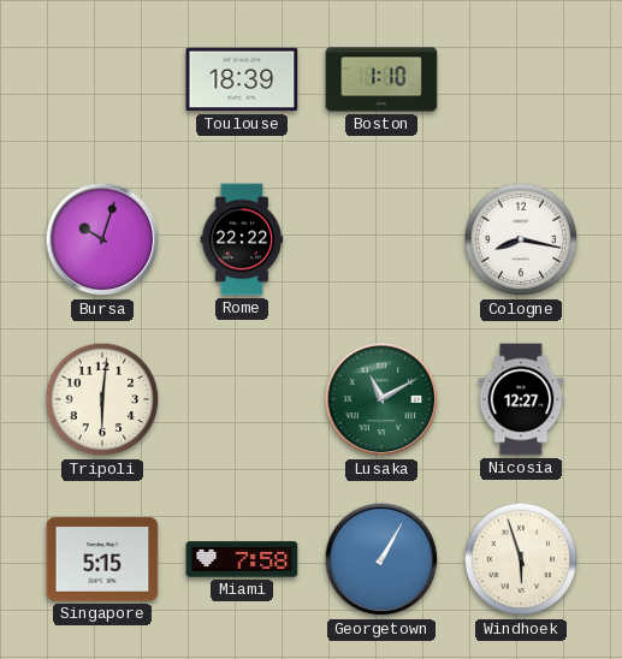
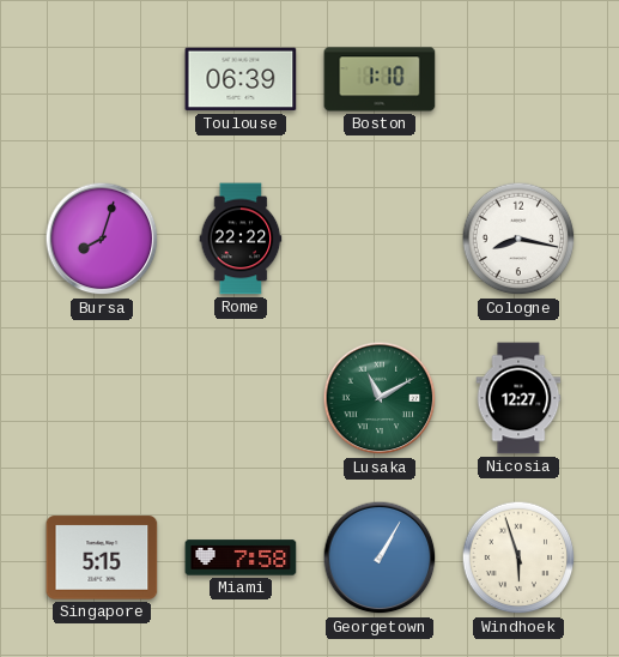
Toulouse: 18:39 -> 06:39 (241, 79)
Bursa: 10:03 -> 8:03 (102, 239)
Tripoli: 6:01 -> none (102, 399)
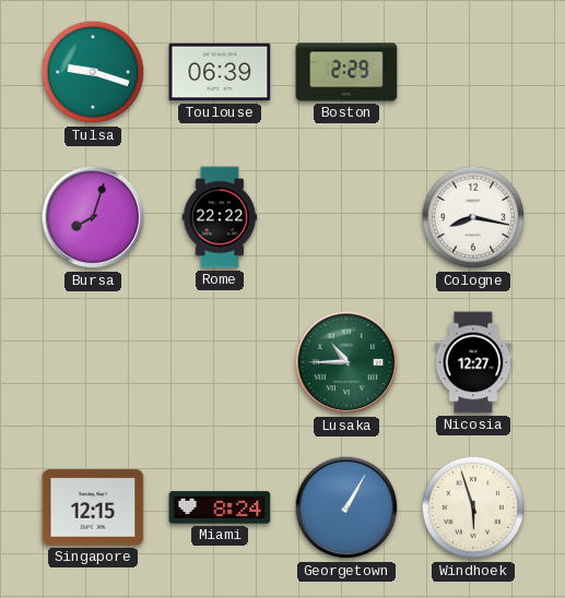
Tulsa: none -> 9:18 (93, 72)
Boston: 1:10 -> 2:29 (346, 72)
Lusaka: 11:10 -> 10:45 (346, 362)
Singapore: 5:15 -> 12:15 (93, 507)
Miami: 7:58 -> 8:24 (220, 507)
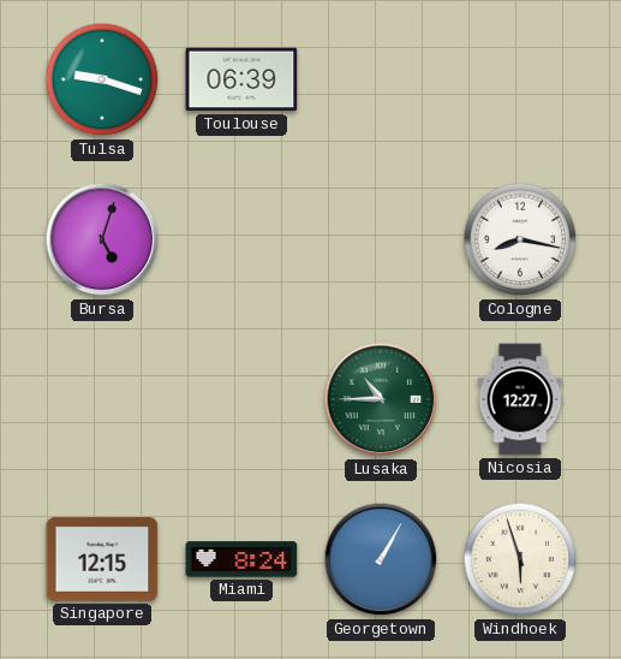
Boston: 2:29 -> none (346, 72)
Bursa: 8:03 -> 5:03 (102, 239)
Rome: 22:22 -> none (220, 217)
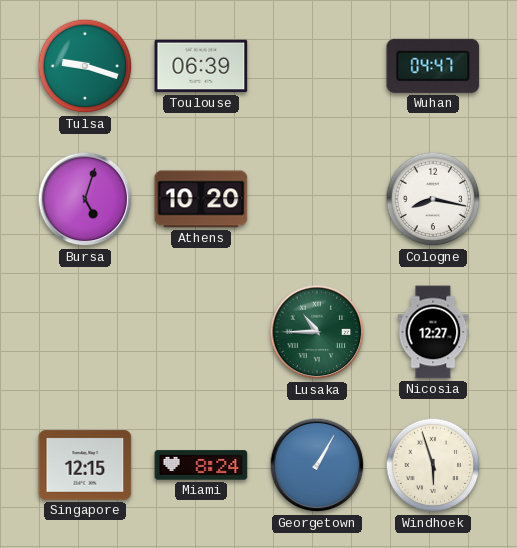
Wuhan: none -> 04:47 (433, 66)
Athens: none -> 10:20 (201, 199)
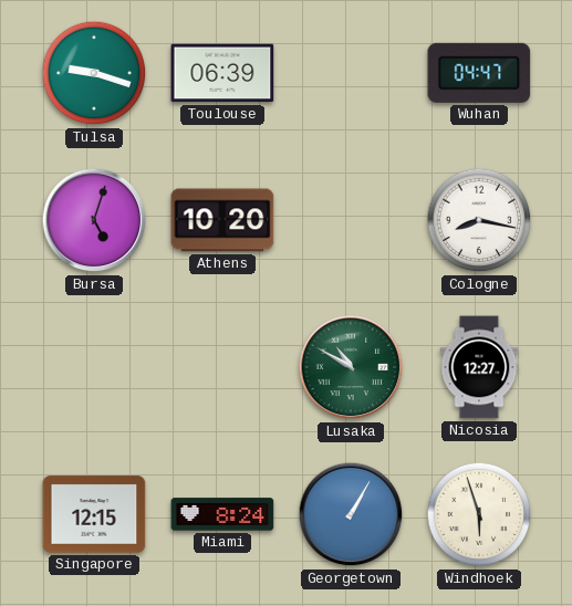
Lusaka: 10:45 -> 10:50 (351, 367)
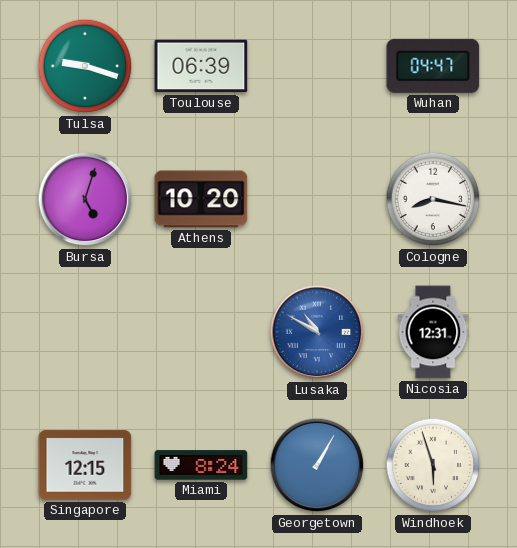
Lusaka dial: green -> blue (317, 332)
Nicosia: 12:27 -> 12:31 (433, 332)
